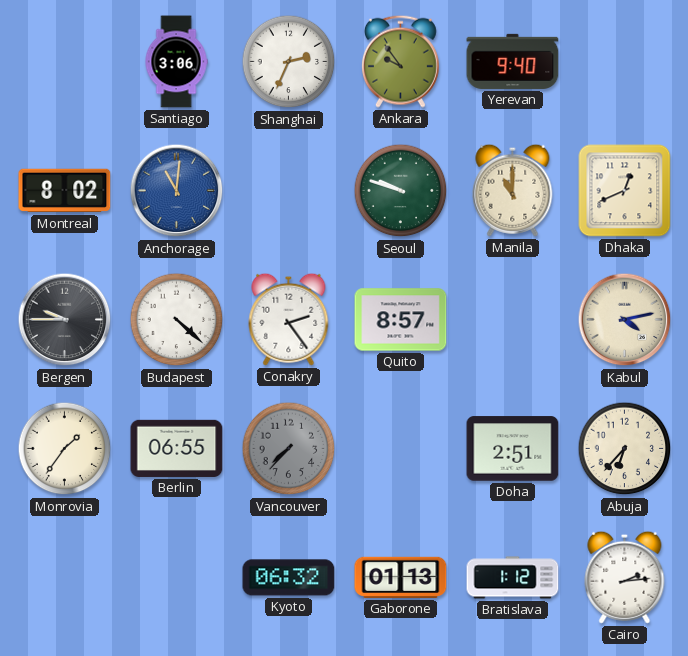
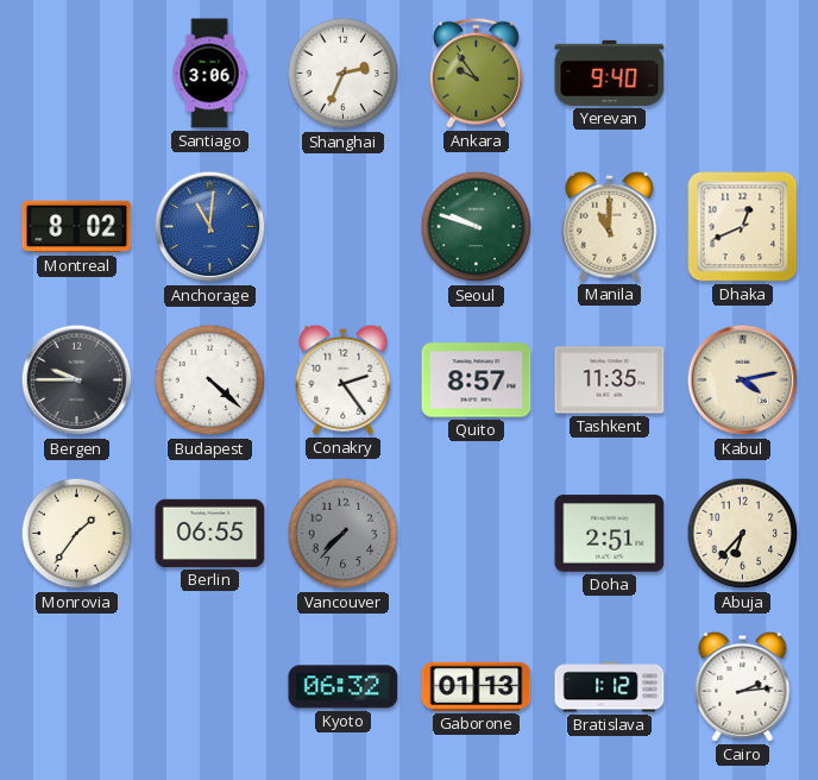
Tashkent: none -> 11:35 (610, 380)
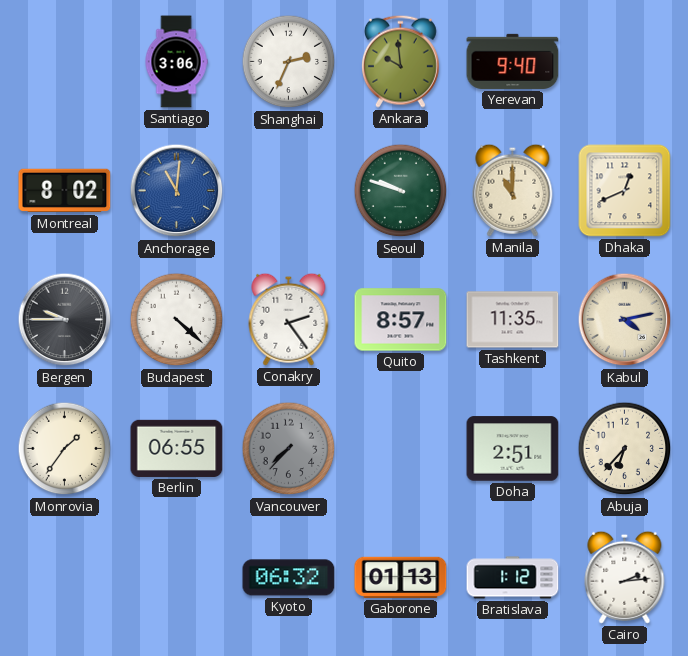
Ankara: 9:54 -> 9:59 (400, 61)
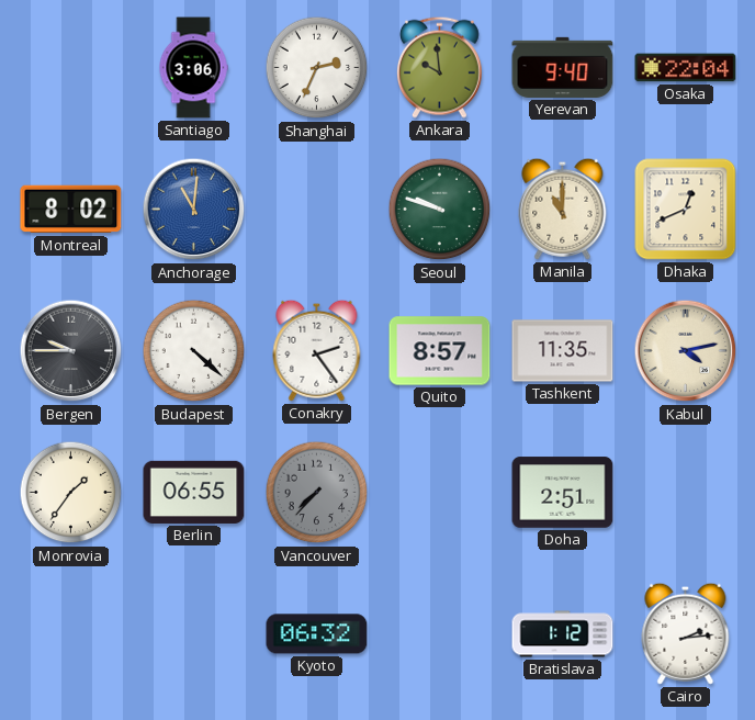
Osaka: none -> 22:04 (686, 68)
Abuja: 6:37 -> none (625, 449)
Gaborone: 01:13 -> none (401, 577)
